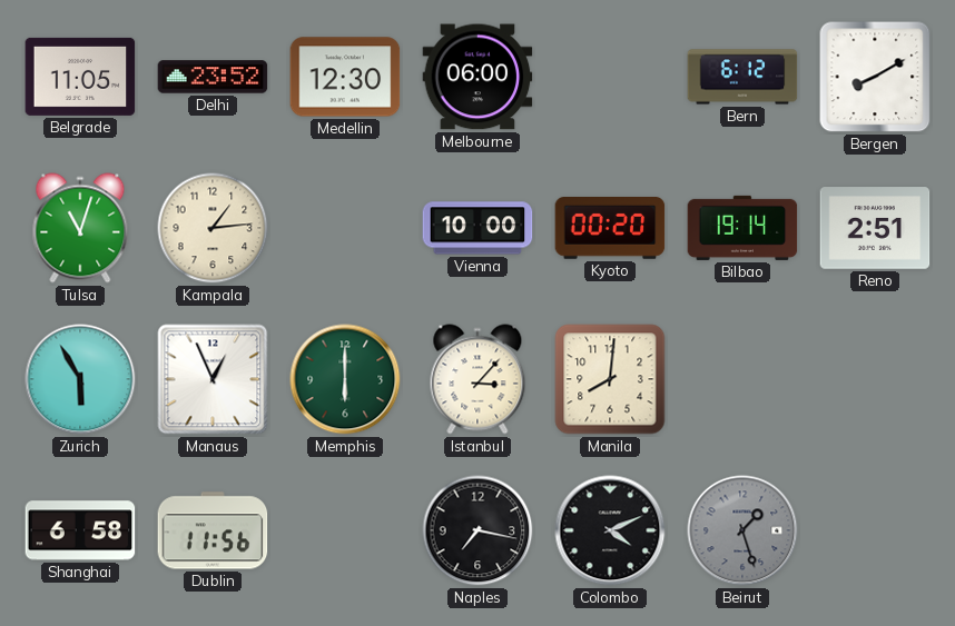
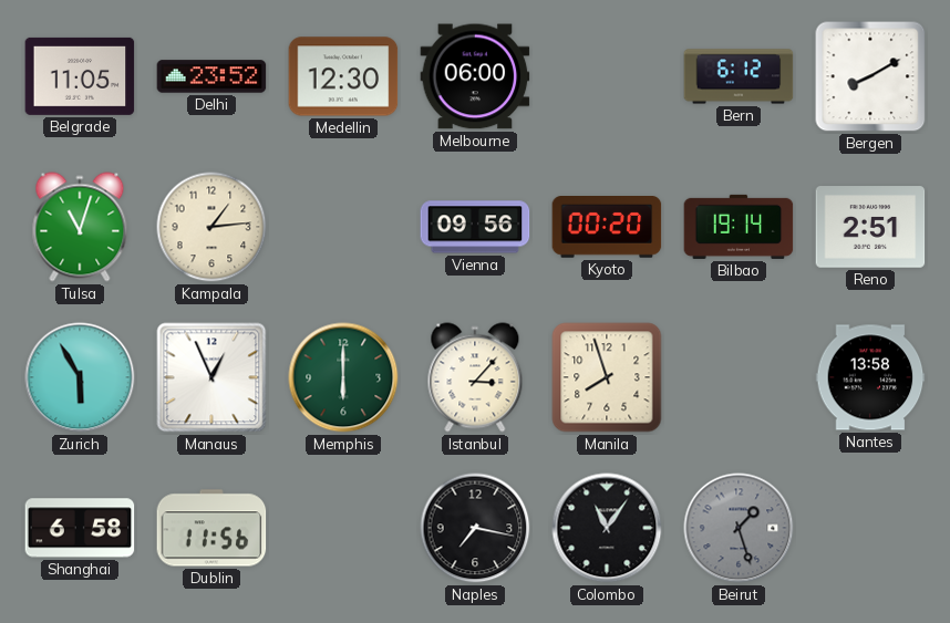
Vienna: 10:00 -> 09:56 (475, 227)
Manila: 8:01 -> 7:57 (607, 377)
Nantes: none -> 13:58 (870, 377)
Colombo: 4:11 -> 11:06 (607, 528)
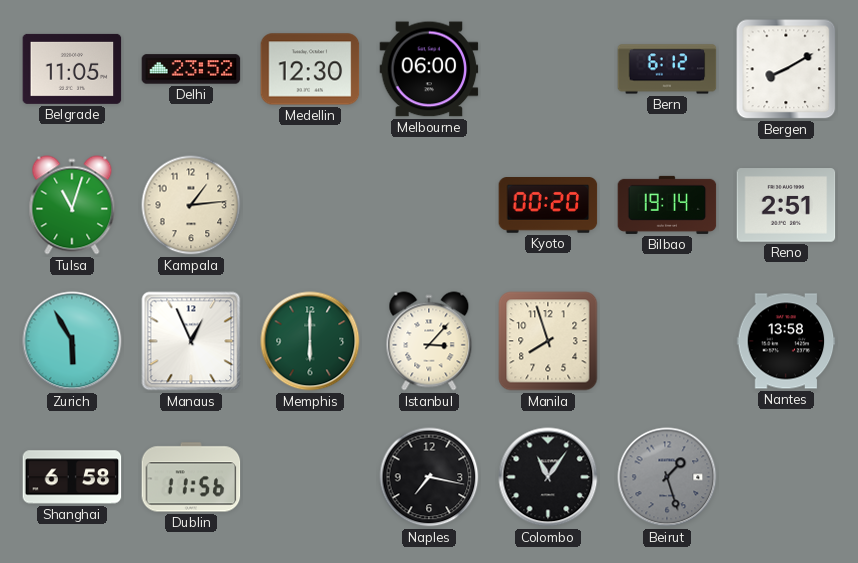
Vienna: 09:56 -> none (475, 227)
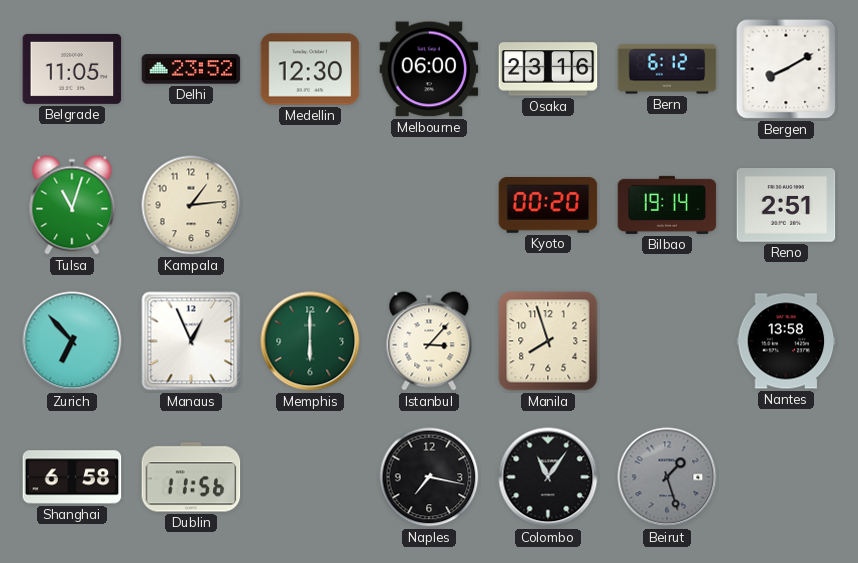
Osaka: none -> 23:16 (548, 69)
Zurich: 5:55 -> 6:53 (72, 341)
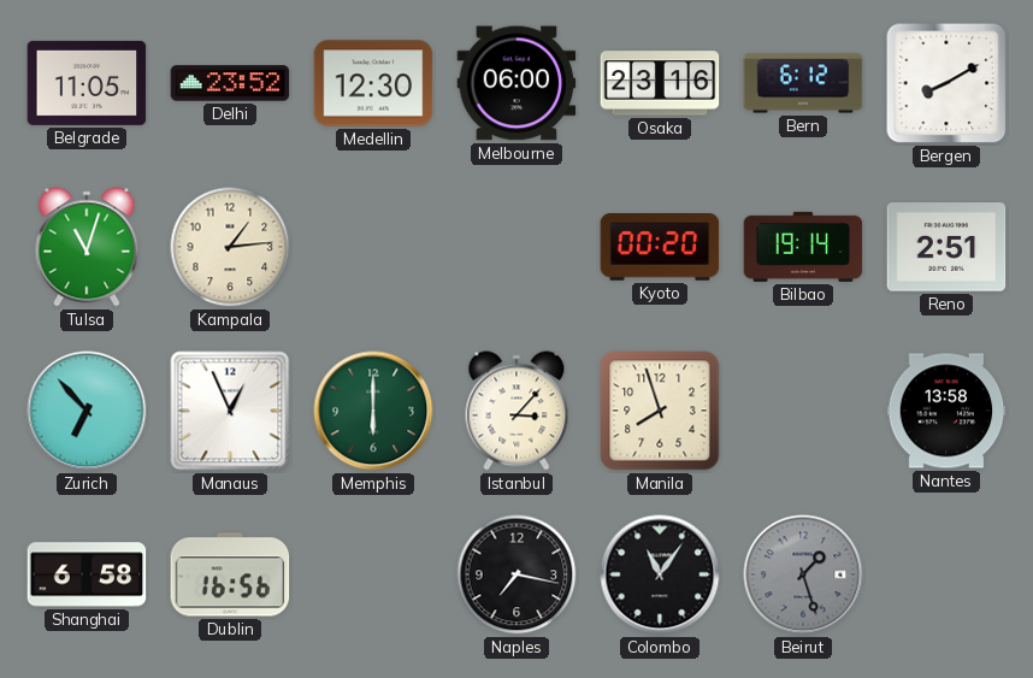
Dublin: 11:56 -> 16:56 (230, 574)
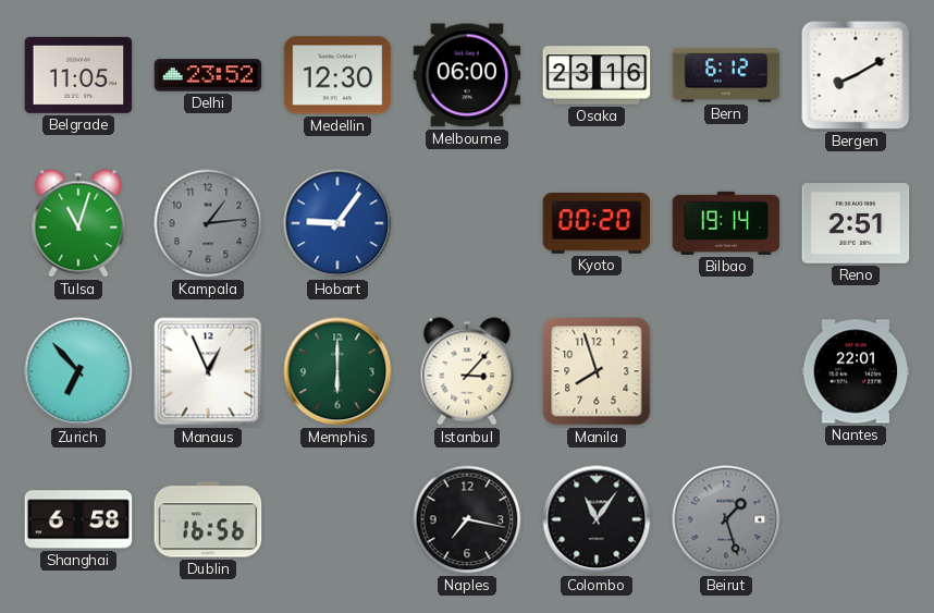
Kampala dial: cream -> grey (208, 223)
Hobart: none -> 9:06 (337, 223)
Nantes: 13:58 -> 22:01 (856, 371)
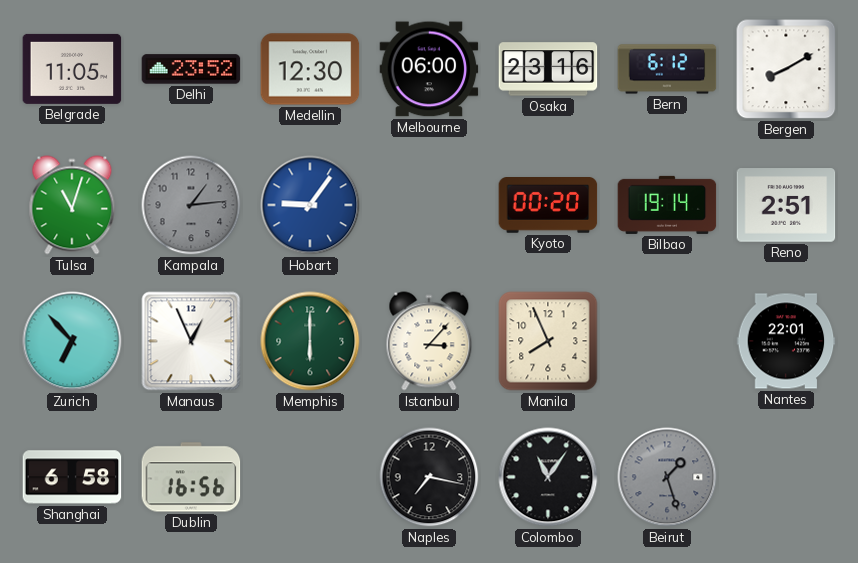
Manila: 7:57 -> 7:56 (548, 341)
